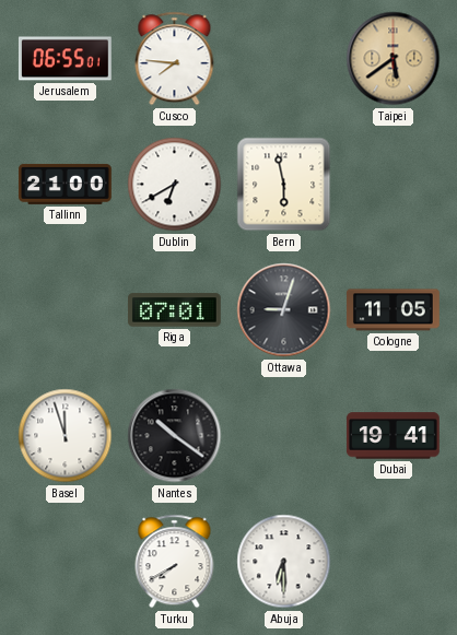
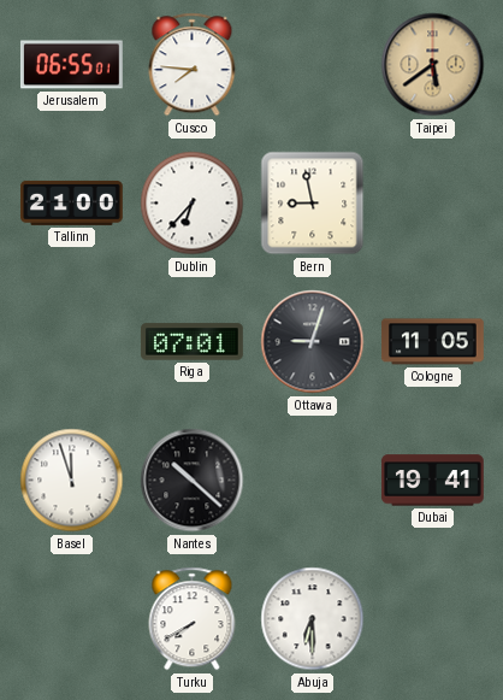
Dublin: 6:40 -> 6:37 (193, 204)
Bern: 5:58 -> 8:58 (313, 204)
Nantes: 10:21 -> 10:22 (193, 481)
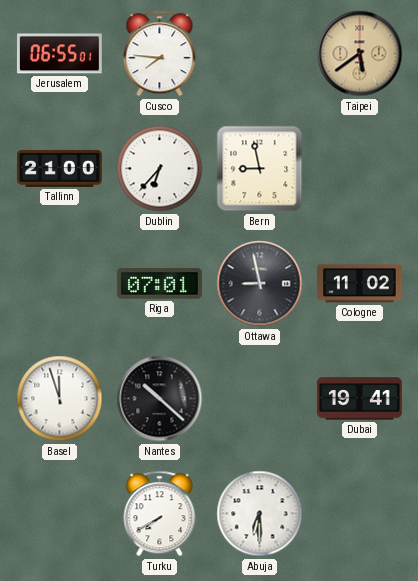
Ottawa: 9:03 -> 8:58 (260, 284)
Cologne: 11:05 -> 11:02 (359, 284)
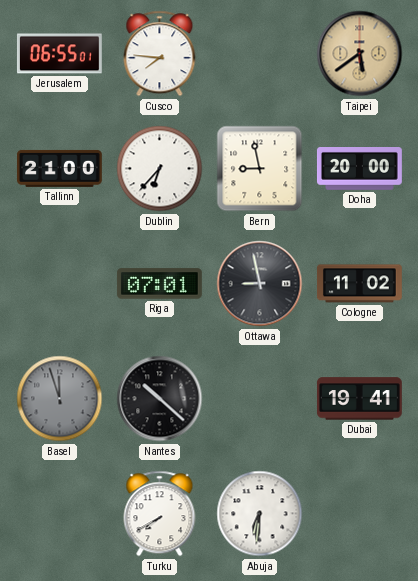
Doha: none -> 20:00 (359, 169)
Basel dial: white -> grey (60, 399)
Abuja: 6:30 -> 6:31 (260, 514)
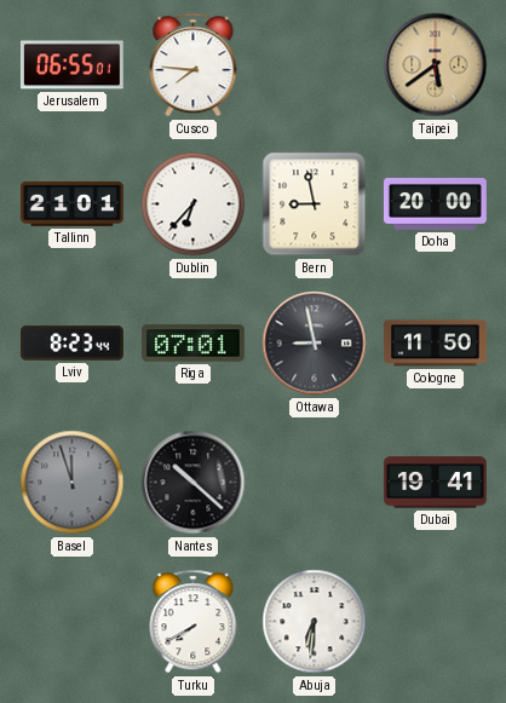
Tallinn: 21:00 -> 21:01 (71, 203)
Lviv: none -> 8:23 (73, 344)
Cologne: 11:02 -> 11:50 (435, 344)
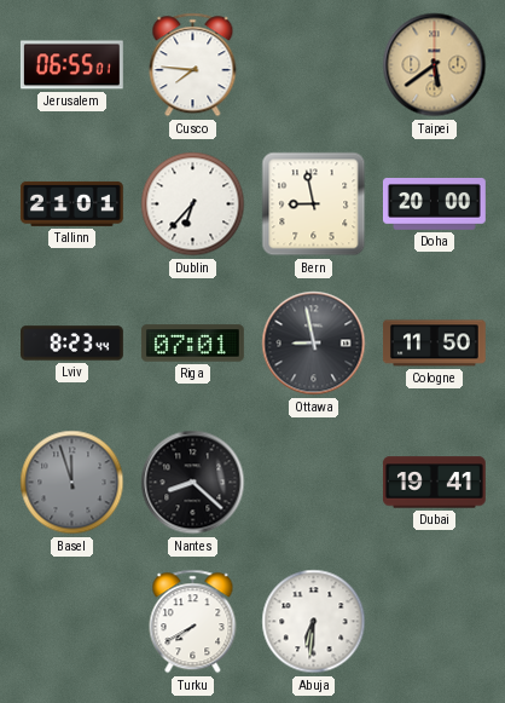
Nantes: 10:22 -> 8:22 (193, 483)
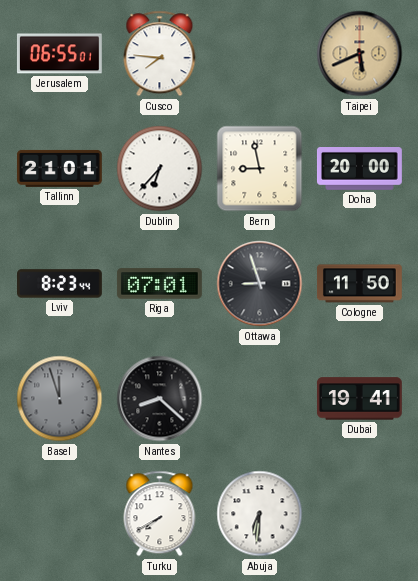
Taipei: 5:39 -> 5:41 (360, 54)
Ottawa: 8:58 -> 8:57 (260, 284)
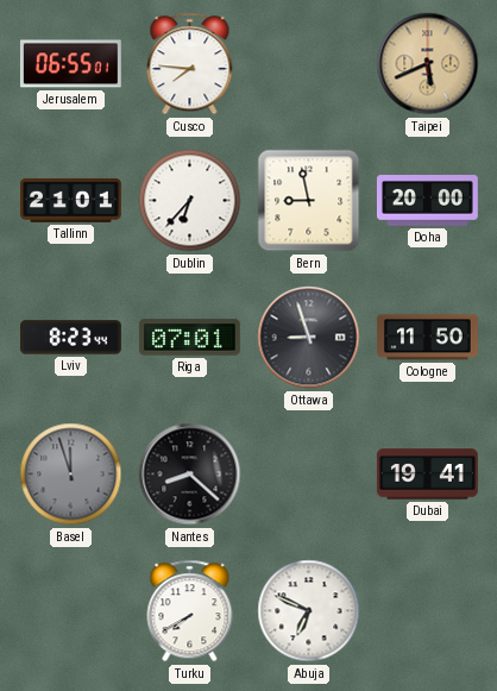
Abuja: 6:31 -> 6:49 (309, 611)
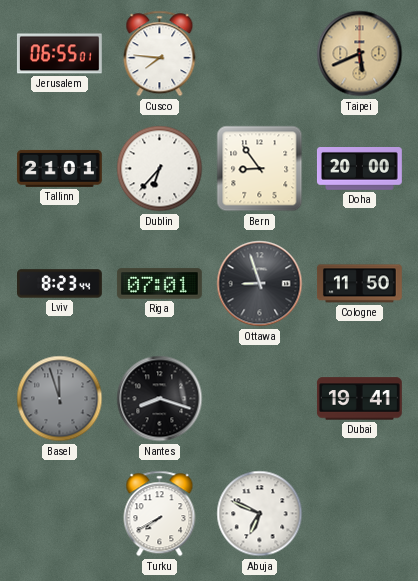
Bern: 8:58 -> 8:54 (260, 169)
Nantes: 8:22 -> 8:18 (160, 399)
